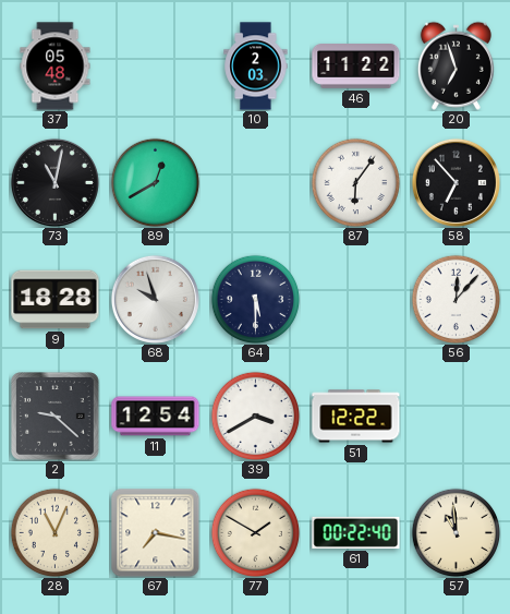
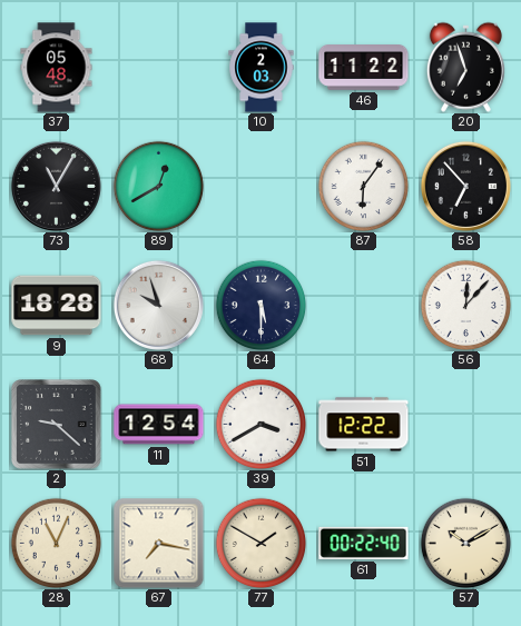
73: 11:02 -> 11:05 (56, 186)
57: 10:59 -> 10:10 (465, 543)
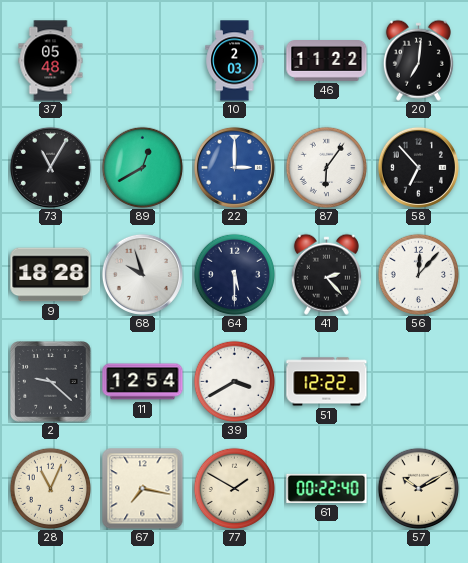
20: 6:57 -> 7:01 (418, 60)
22: none -> 3:00 (234, 167)
41: none -> 2:23 (326, 274)
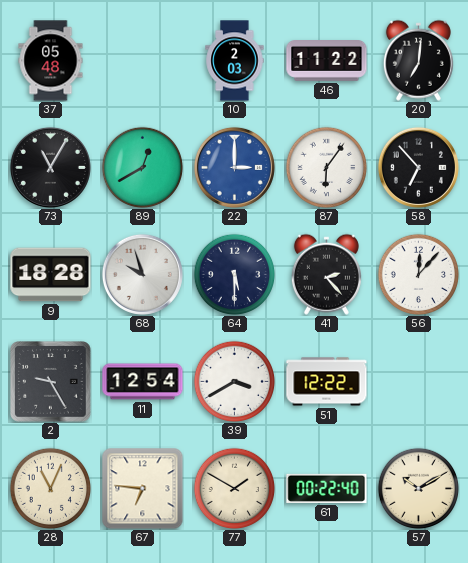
2: 9:22 -> 9:25 (51, 382)
67: 7:17 -> 6:46 (143, 489)
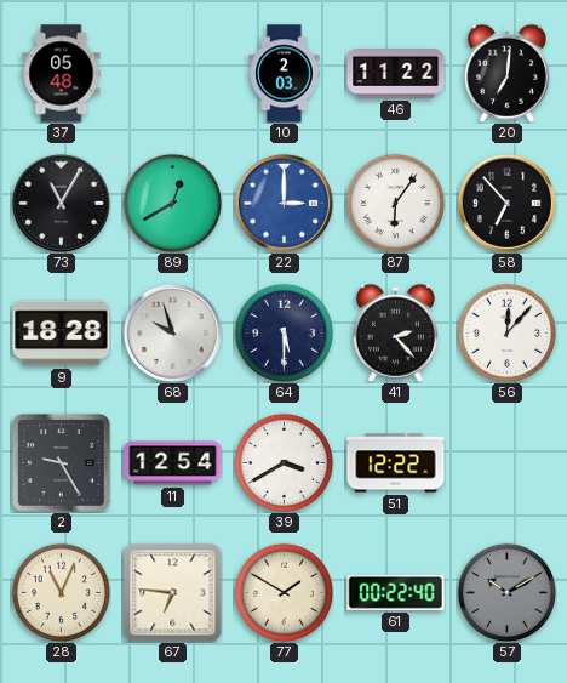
57 dial: cream -> grey (506, 592)
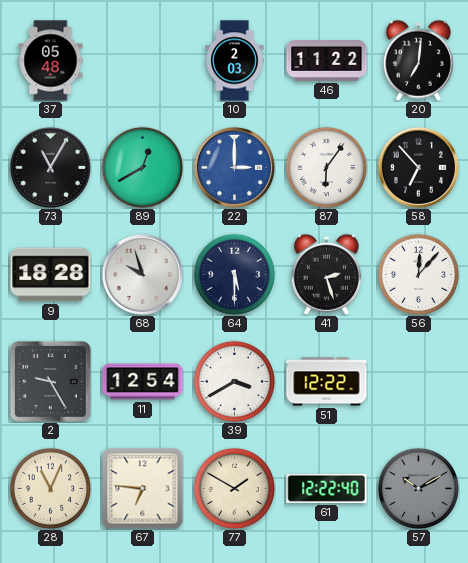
41: 2:23 -> 2:27 (326, 274)
61: 00:22 -> 12:22 (327, 488)
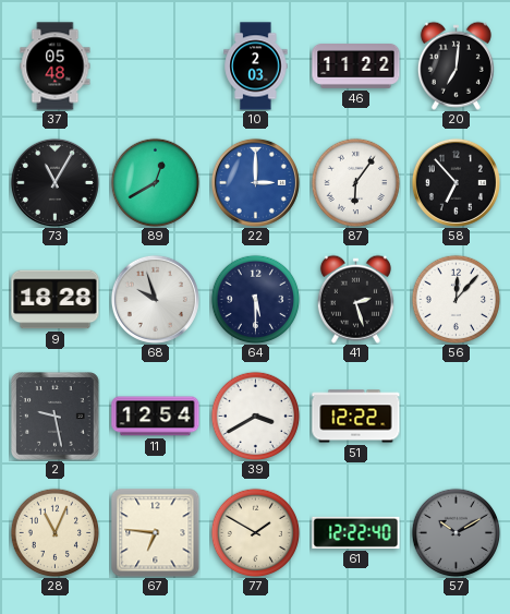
2: 9:25 -> 9:28 (56, 417)
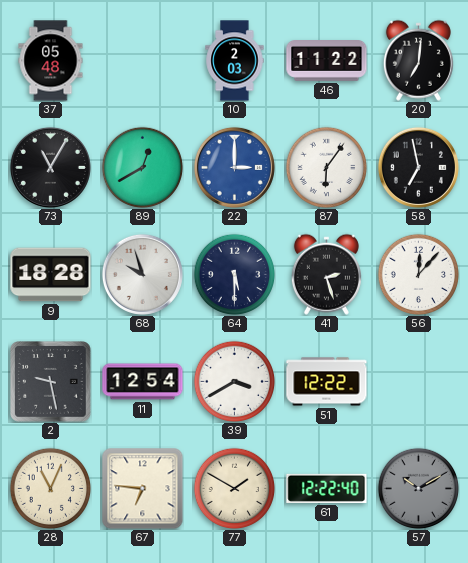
58: 6:53 -> 6:58 (418, 167)
